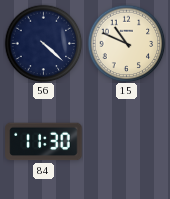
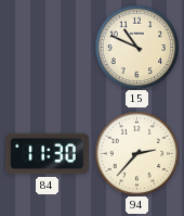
56: 4:22 -> none (43, 43)
94: none -> 2:37 (136, 153)
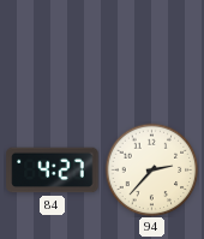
15: 10:49 -> none (136, 47)
84: 11:30 -> 4:27 (53, 171)
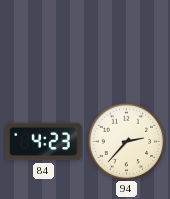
84: 4:27 -> 4:23 (44, 142)
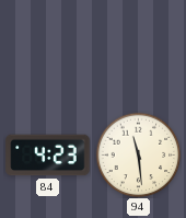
94: 2:37 -> 11:29 (138, 154)
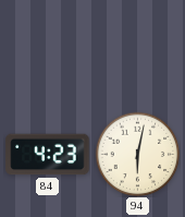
94: 11:29 -> 6:02 (137, 154)
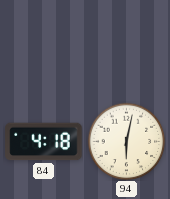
84: 4:23 -> 4:18 (44, 142)
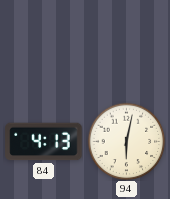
84: 4:18 -> 4:13 (44, 142)
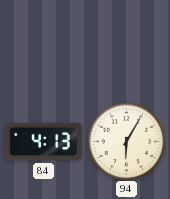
94: 6:02 -> 6:05 (126, 141)
